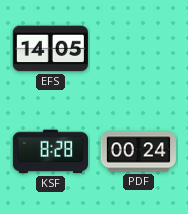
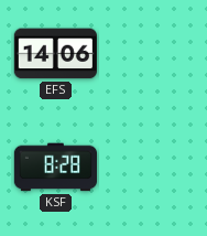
EFS: 14:05 -> 14:06 (55, 54)
PDF: 00:24 -> none (138, 152)
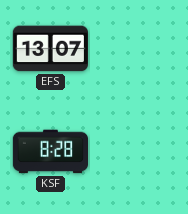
EFS: 14:06 -> 13:07 (50, 49)
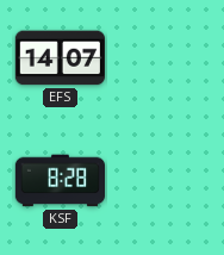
EFS: 13:07 -> 14:07 (60, 58)
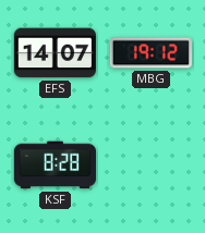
MBG: none -> 19:12 (150, 53)
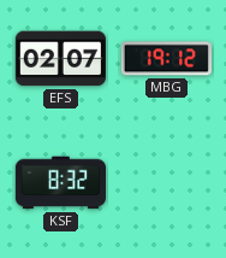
EFS: 14:07 -> 02:07 (60, 59)
KSF: 8:28 -> 8:32 (60, 183)
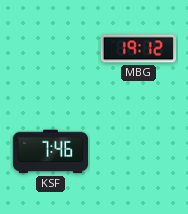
EFS: 02:07 -> none (60, 59)
KSF: 8:32 -> 7:46 (50, 152)
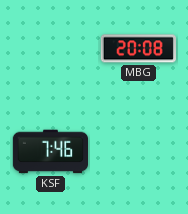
MBG: 19:12 -> 20:08 (138, 49)
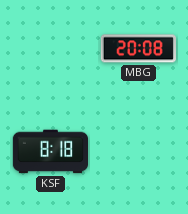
KSF: 7:46 -> 8:18 (50, 152)
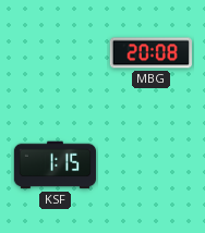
KSF: 8:18 -> 1:15 (55, 165)
